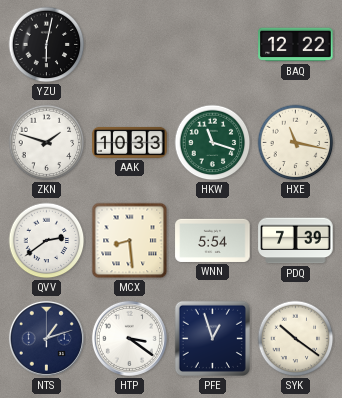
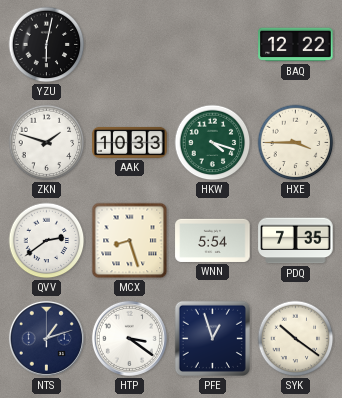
HKW: 11:18 -> 4:18 (213, 143)
HXE: 11:17 -> 3:45 (296, 143)
MCX: 8:29 -> 8:27 (130, 241)
PDQ: 7:39 -> 7:35 (296, 241)
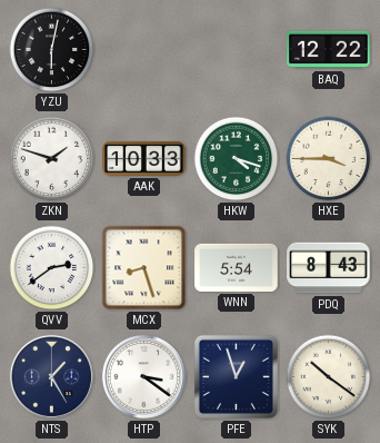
PDQ: 7:35 -> 8:43 (329, 268)
NTS: 1:12 -> 1:25 (51, 376)
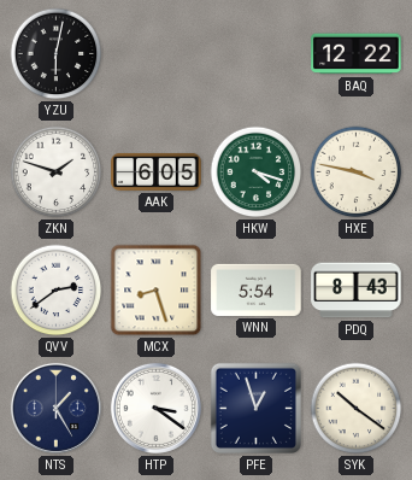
AAK: 10:33 -> 6:05 (157, 171)
HXE: 3:45 -> 3:47 (357, 172)
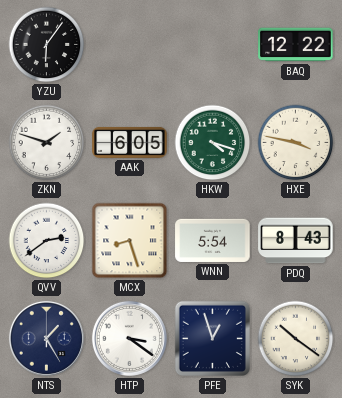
YZU: 6:02 -> 6:06 (47, 45)
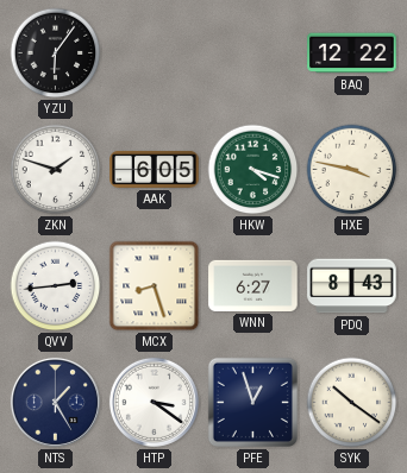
QVV: 2:39 -> 2:44 (56, 286)
WNN: 5:54 -> 6:27 (253, 285)
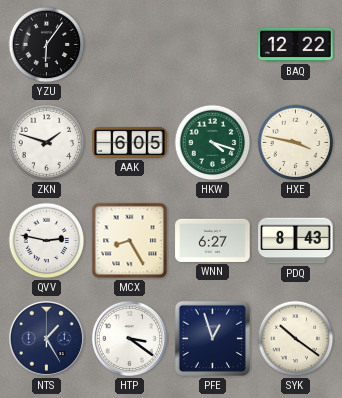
QVV: 2:44 -> 2:47 (47, 241)
MCX: 8:27 -> 8:25 (130, 241)
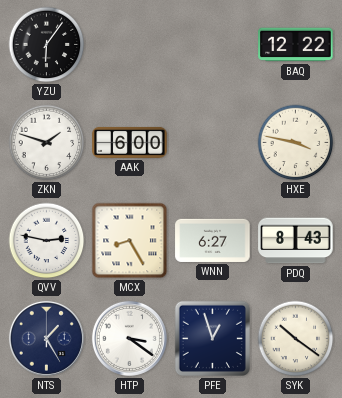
AAK: 6:05 -> 6:00 (130, 142)
HKW: 4:18 -> none (213, 143)
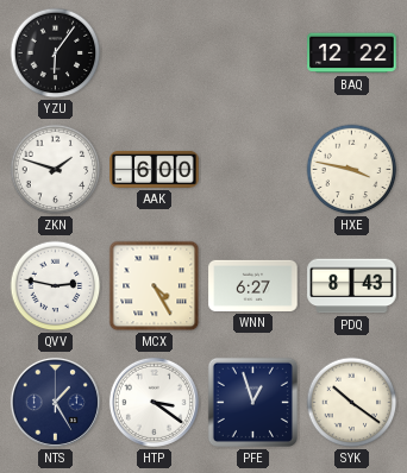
MCX: 8:25 -> 4:25 (155, 286)
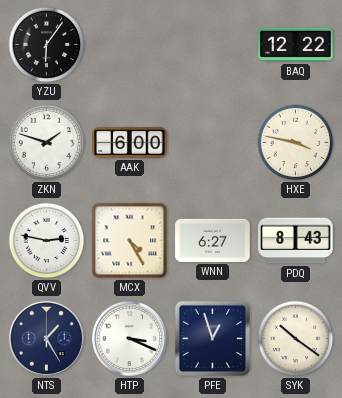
HTP: 3:21 -> 3:19 (129, 338)
